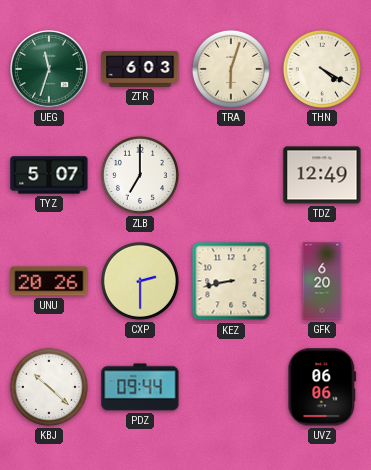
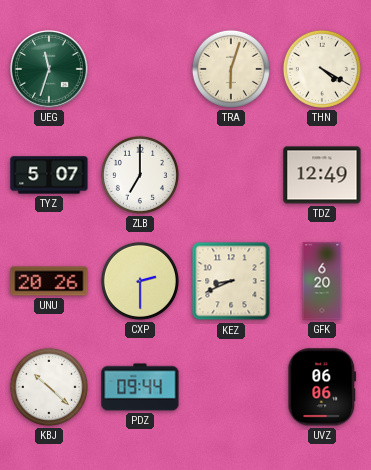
ZTR: 6:03 -> none (140, 69)
KEZ: 8:43 -> 8:41 (231, 281)
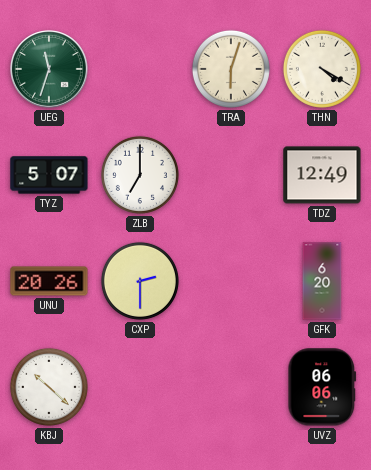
KEZ: 8:41 -> none (231, 281)
PDZ: 09:44 -> none (140, 387)
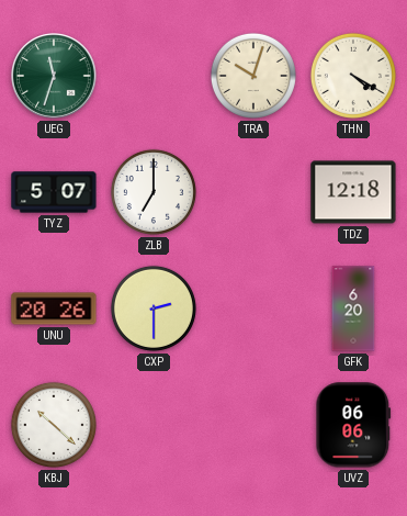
TRA: 6:03 -> 10:03 (253, 76)
TDZ: 12:49 -> 12:18 (353, 192)
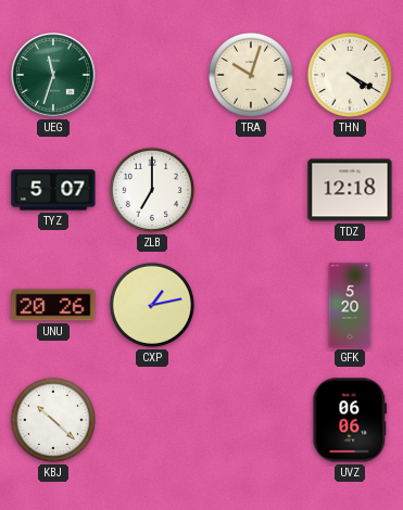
CXP: 2:30 -> 1:13 (152, 305)
GFK: 6:20 -> 5:20 (350, 305)
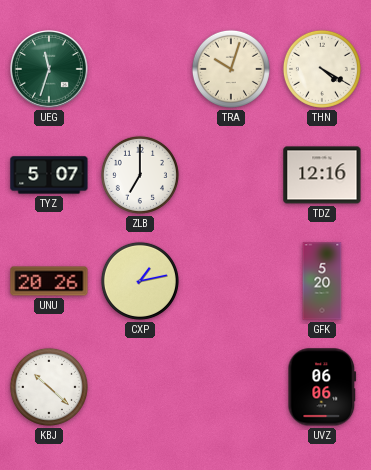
TDZ: 12:18 -> 12:16 (322, 175)
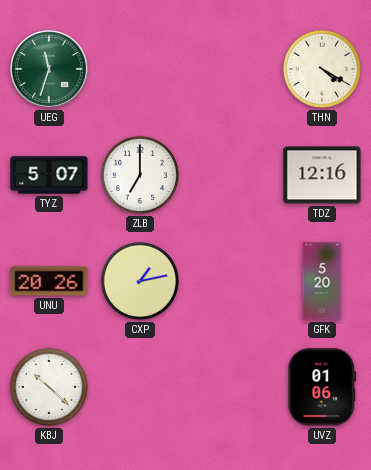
TRA: 10:03 -> none (231, 69)
UVZ: 06:06 -> 01:06 (322, 387)
